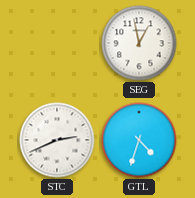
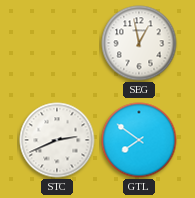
GTL: 4:33 -> 7:51 (139, 140)
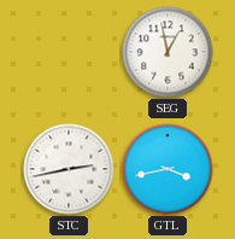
STC: 2:41 -> 2:43 (69, 169)
GTL: 7:51 -> 3:43 (168, 169)
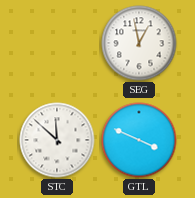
STC: 2:43 -> 11:52 (57, 140)
GTL: 3:43 -> 3:49 (139, 140)
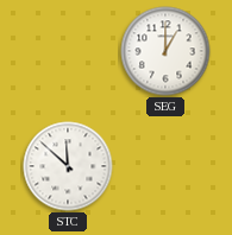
SEG: 12:58 -> 1:00 (165, 51)
GTL: 3:49 -> none (139, 140)
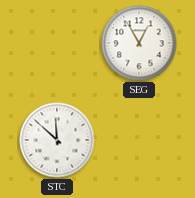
SEG: 1:00 -> 12:55 (139, 43)
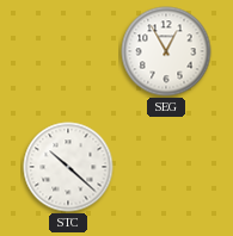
STC: 11:52 -> 10:22 (68, 167)
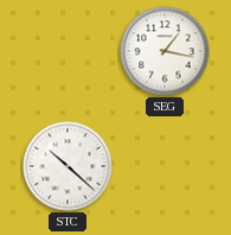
SEG: 12:55 -> 1:17 (165, 51)
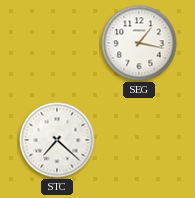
STC: 10:22 -> 7:22 (57, 140)
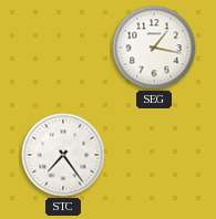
STC: 7:22 -> 7:24 (63, 155)
